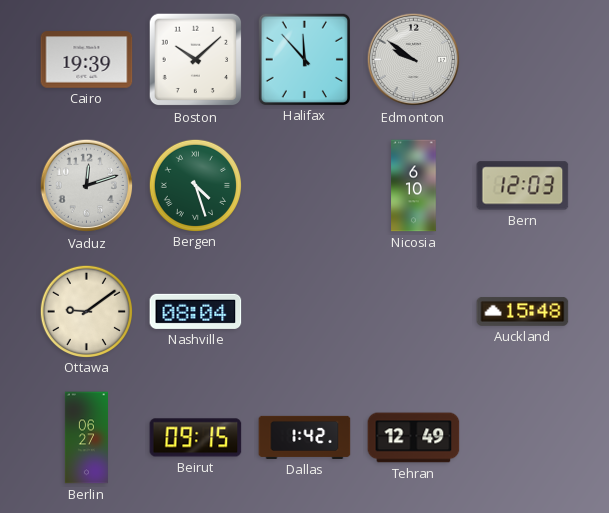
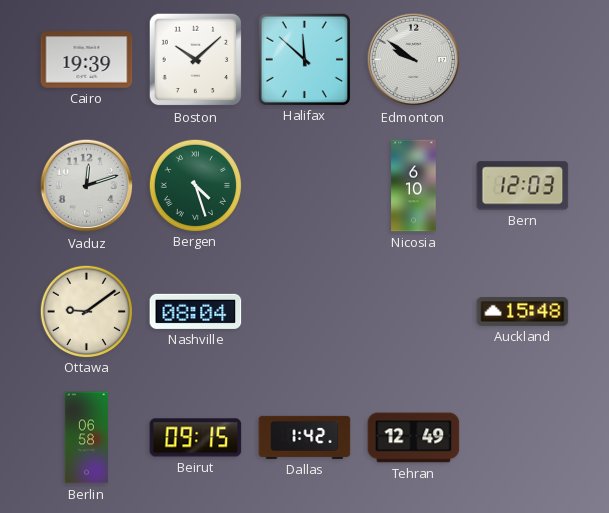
Halifax: 11:53 -> 11:52 (304, 59)
Berlin: 06:27 -> 06:58 (86, 438)
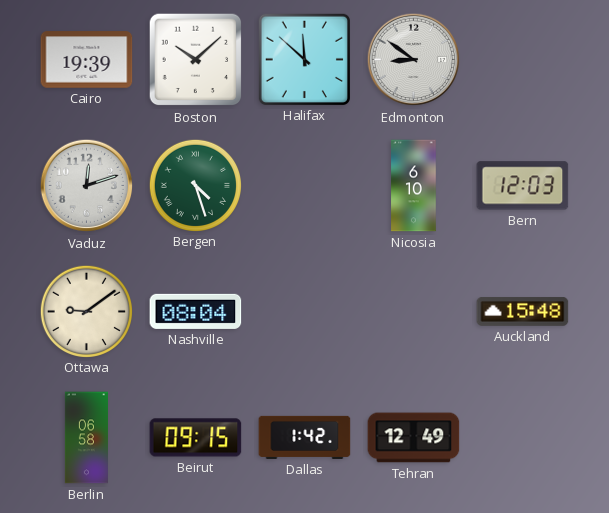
Edmonton: 9:51 -> 8:51 (414, 60)
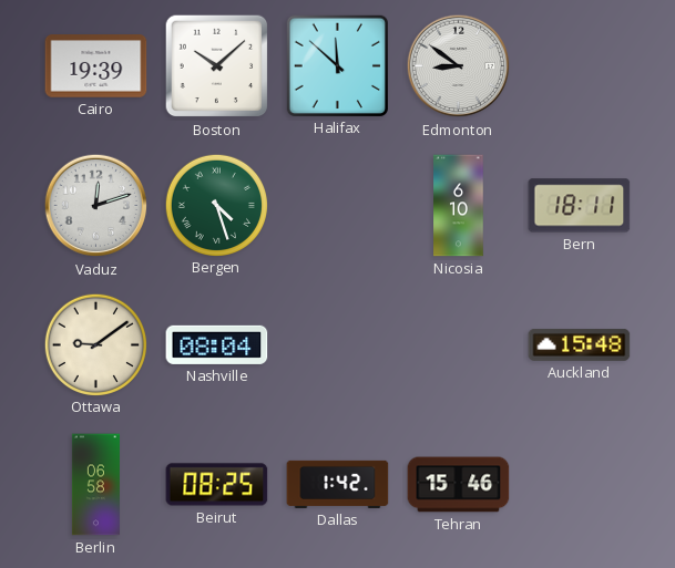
Bern: 12:03 -> 18:11 (580, 206)
Beirut: 09:15 -> 08:25 (217, 485)
Tehran: 12:49 -> 15:46 (459, 485)
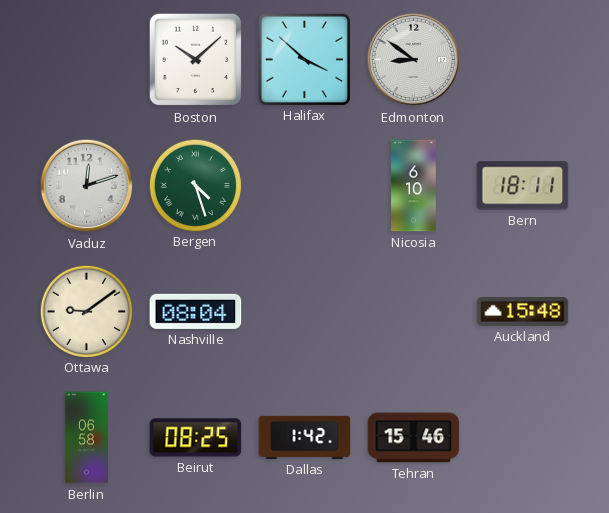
Cairo: 19:39 -> none (96, 66)
Halifax: 11:52 -> 3:52 (304, 59)
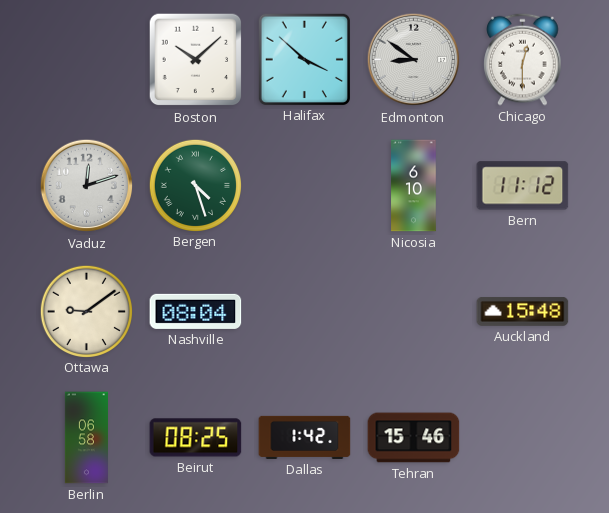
Chicago: none -> 12:30 (523, 59)
Bern: 18:11 -> 11:12 (523, 186)
